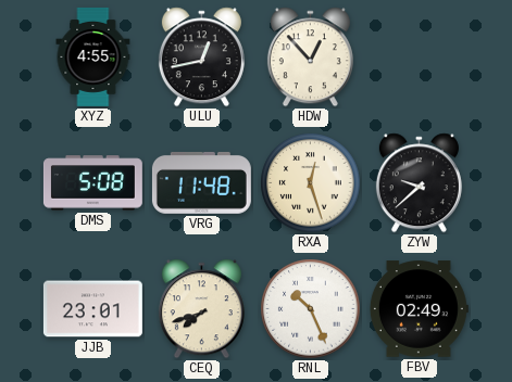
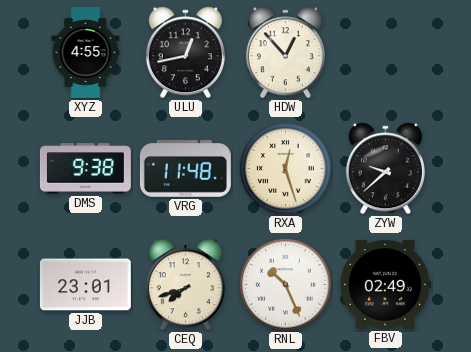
DMS: 5:08 -> 9:38 (85, 169)
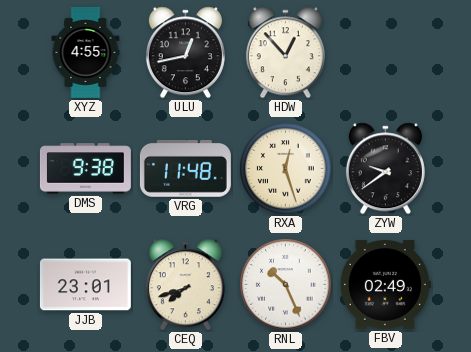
ZYW: 9:38 -> 9:39 (385, 169)
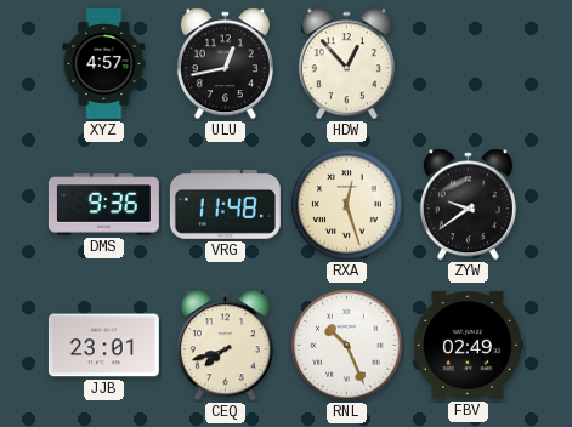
XYZ: 4:55 -> 4:57 (104, 63)
DMS: 9:38 -> 9:36 (103, 205)
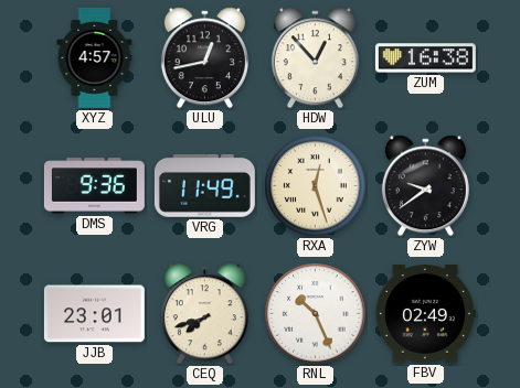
ZUM: none -> 16:38 (425, 58)
VRG: 11:48 -> 11:49 (204, 185)
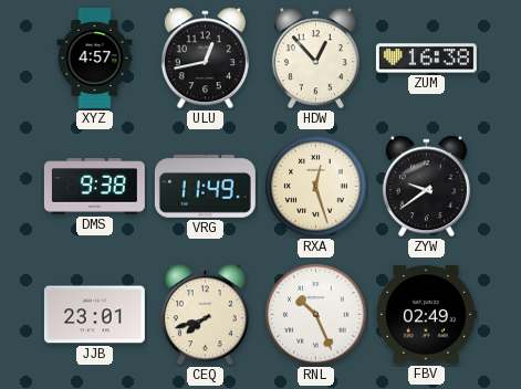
DMS: 9:36 -> 9:38 (94, 187)
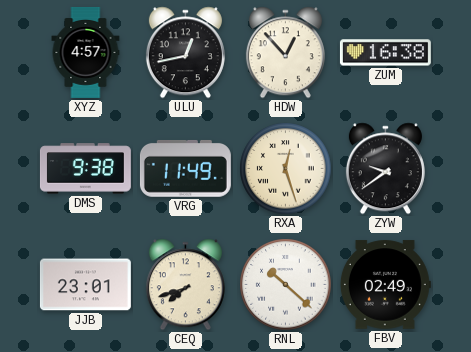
RNL: 10:26 -> 10:22 (286, 285)
